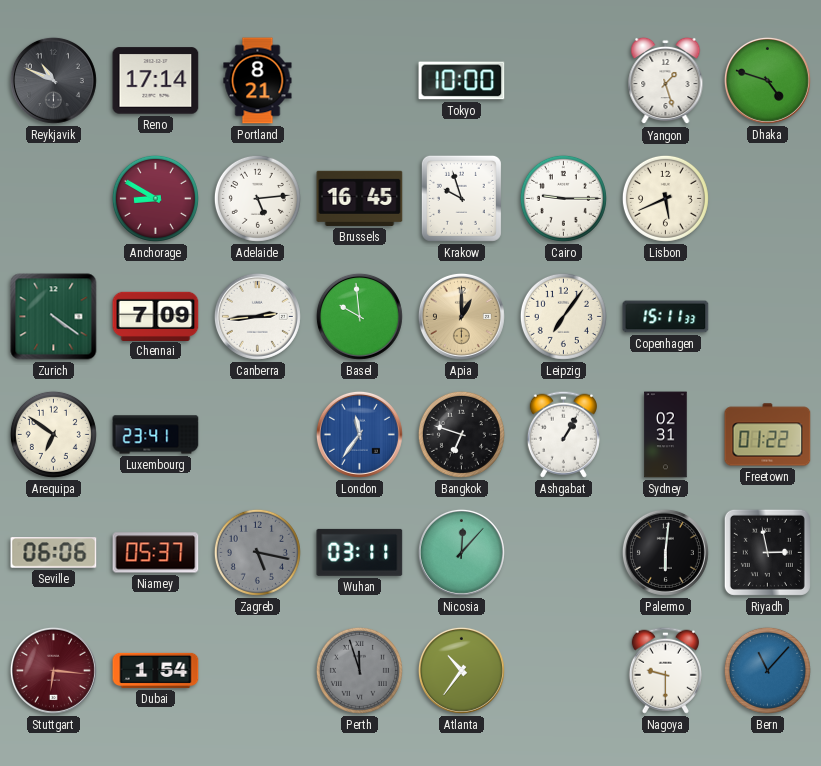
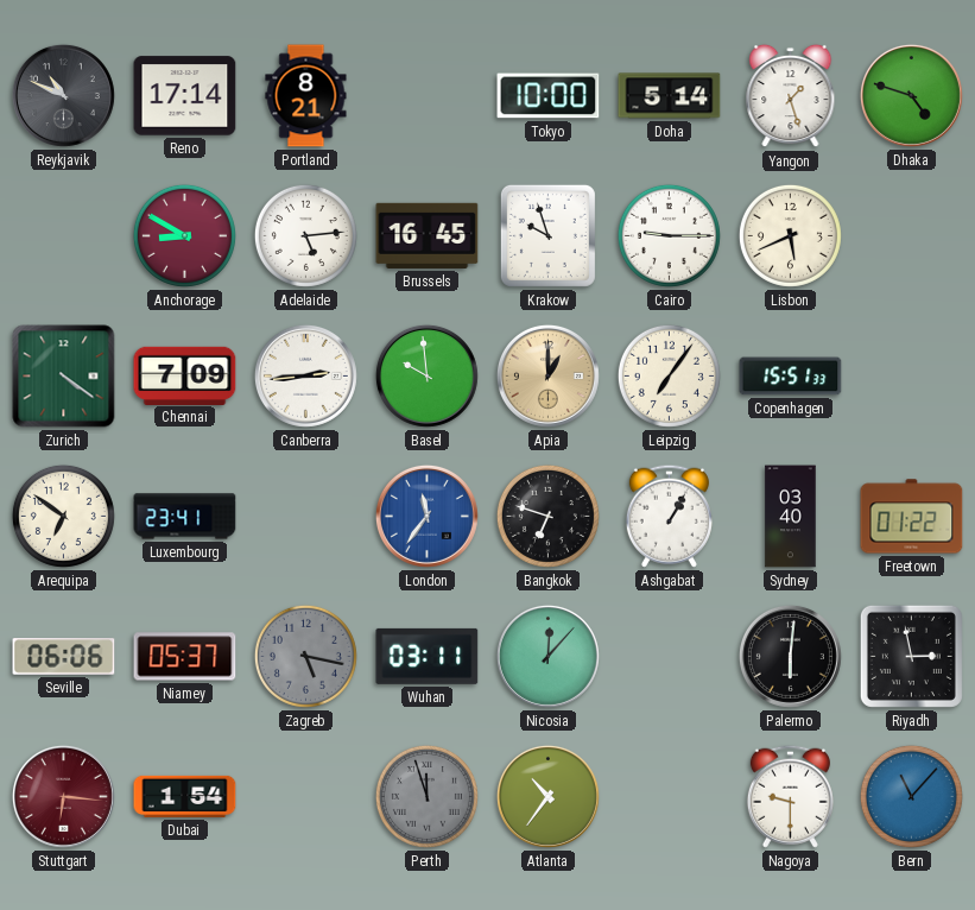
Doha: none -> 5:14 (670, 96)
Copenhagen: 15:11 -> 15:51 (791, 377)
Sydney: 02:31 -> 03:40 (791, 517)
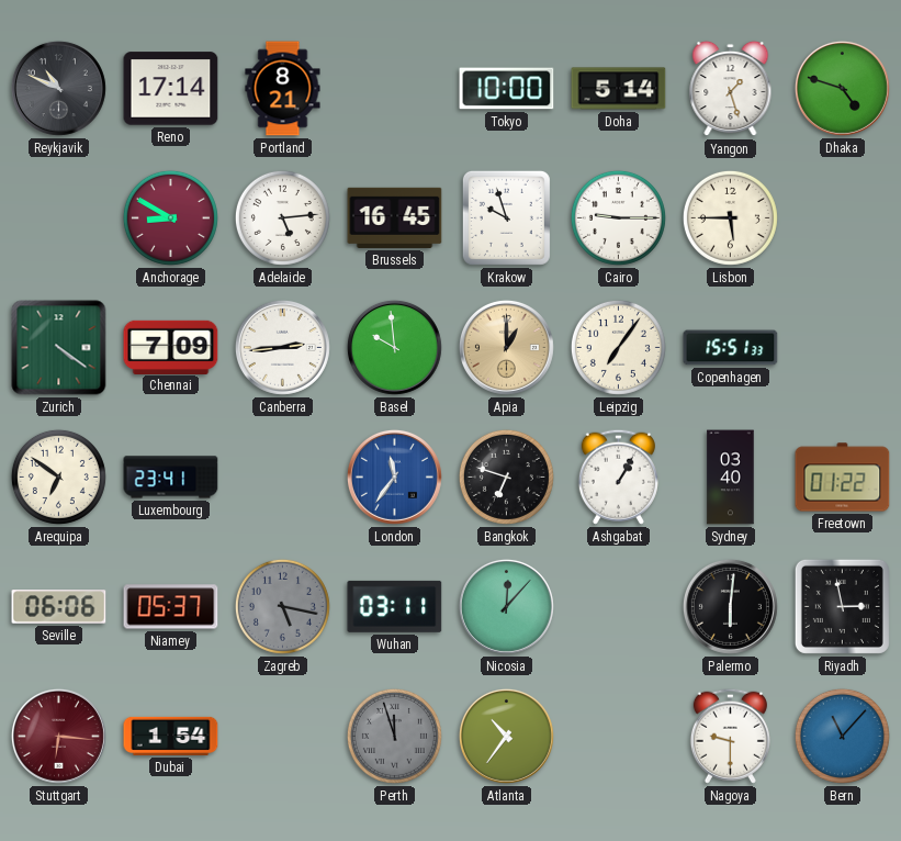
Lisbon: 5:41 -> 5:45 (730, 217)
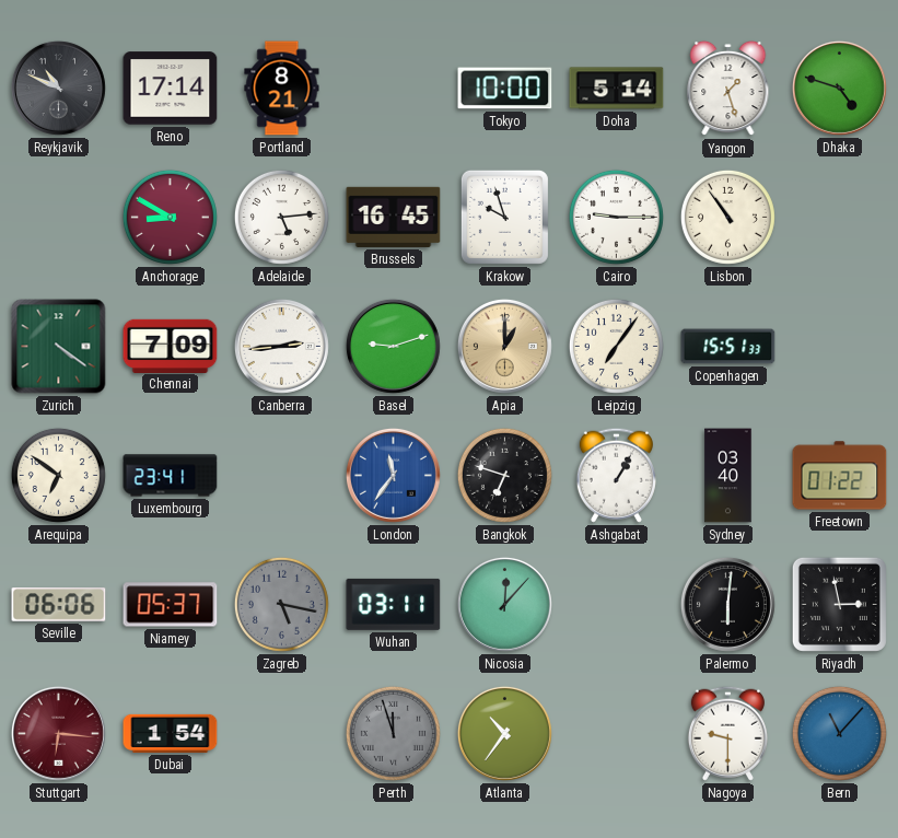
Lisbon: 5:45 -> 10:54 (727, 217)
Basel: 9:59 -> 9:12 (393, 346)
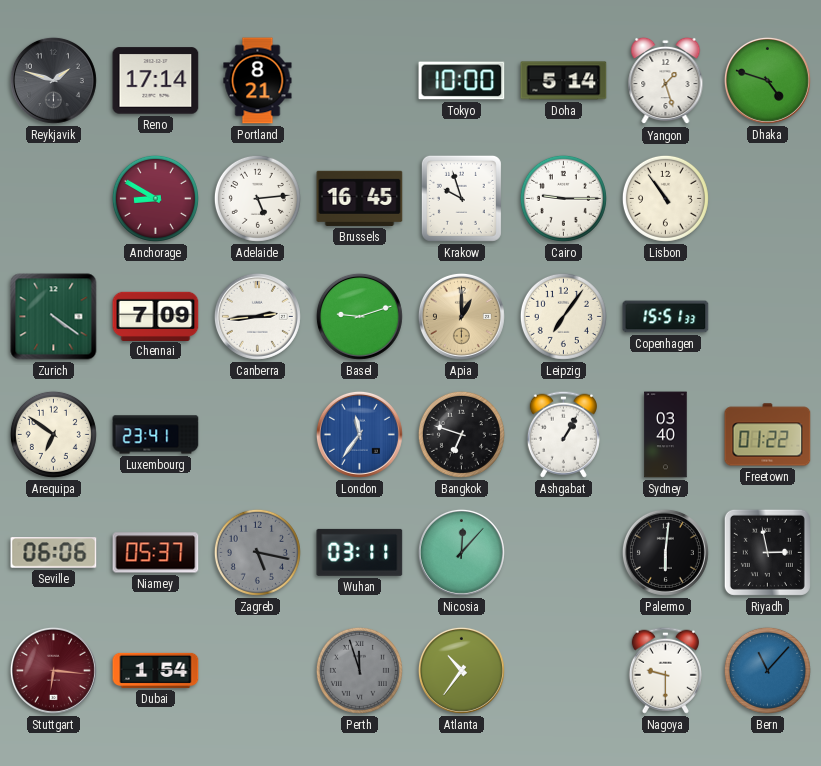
Reykjavik: 10:49 -> 1:48 (53, 80)
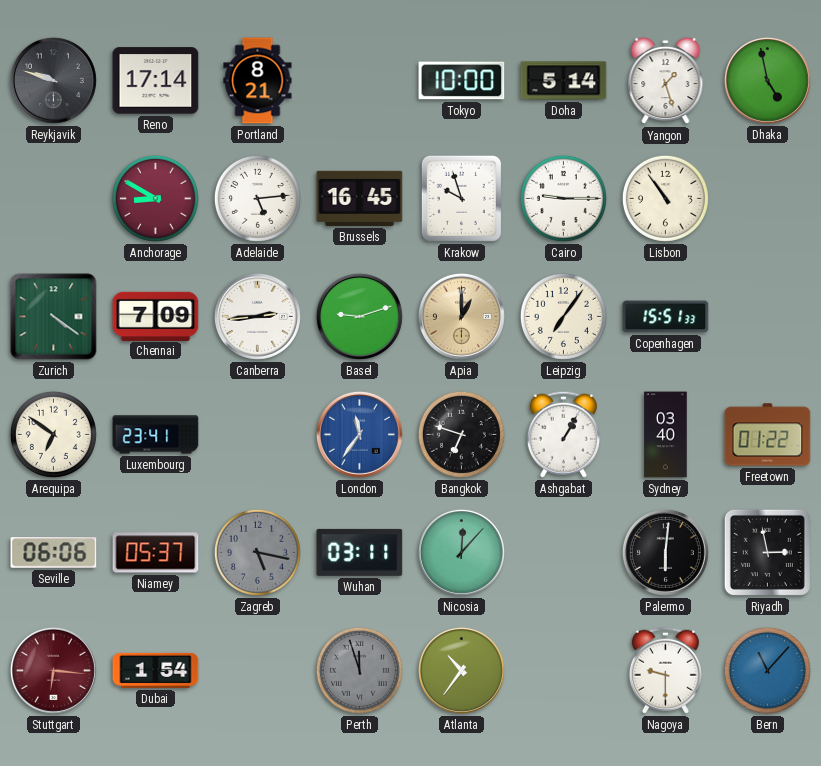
Reykjavik: 1:48 -> 9:48 (53, 80)
Dhaka: 4:48 -> 4:58 (767, 80)
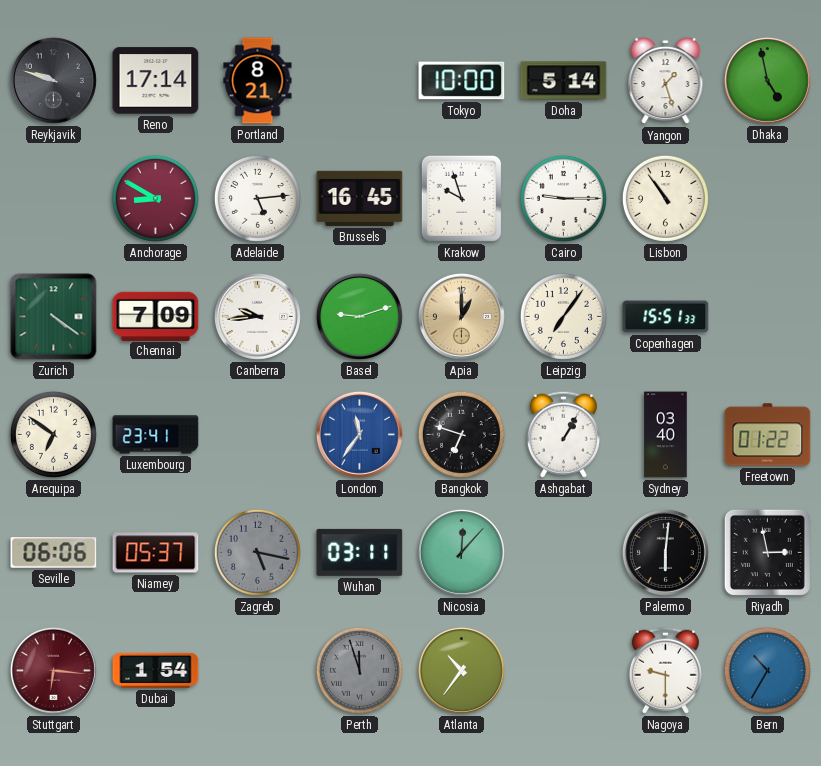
Canberra: 2:44 -> 9:44 (257, 316)
Bern: 11:07 -> 10:35 (767, 670)
